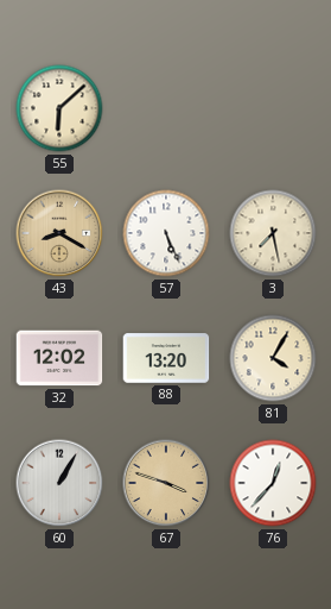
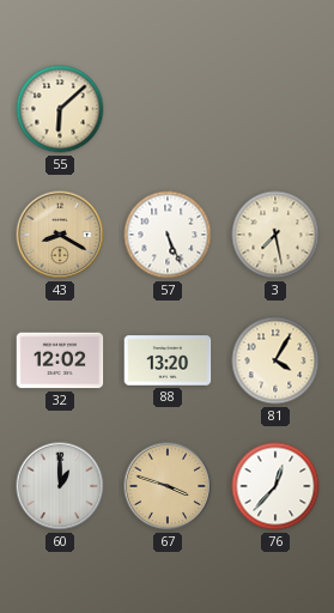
60: 1:05 -> 1:00 (60, 486)
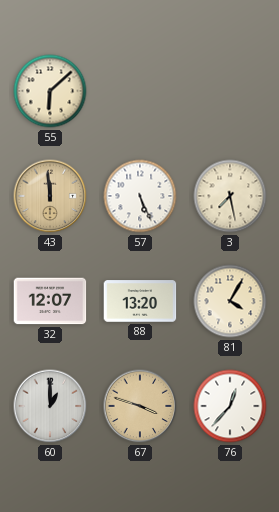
43: 8:20 -> 11:59 (50, 196)
32: 12:02 -> 12:07 (50, 301)
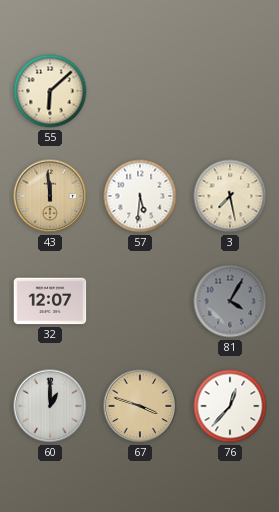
57: 5:26 -> 5:31 (140, 196)
88: 13:20 -> none (140, 301)
81 dial: cream -> grey (230, 301)
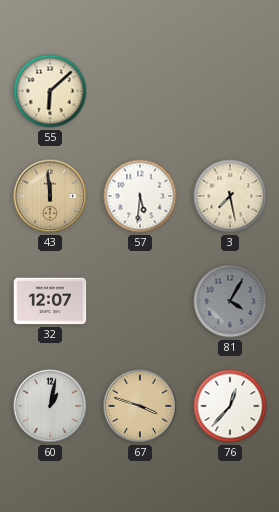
60: 1:00 -> 1:02 (50, 406)
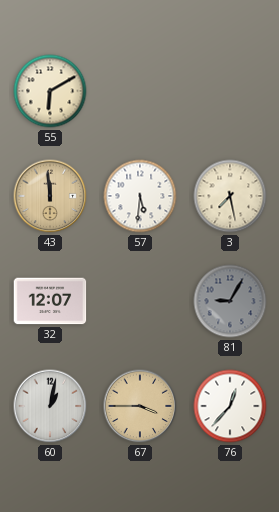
55: 6:08 -> 6:10 (50, 91)
81: 4:05 -> 9:05 (230, 301)
67: 3:48 -> 3:45 (140, 406)
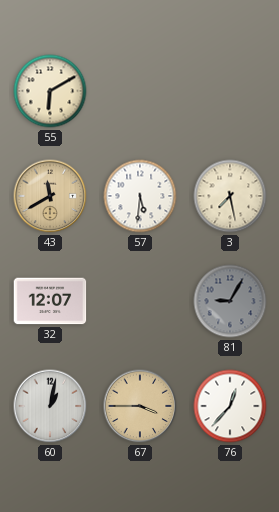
43: 11:59 -> 11:40 (50, 196)
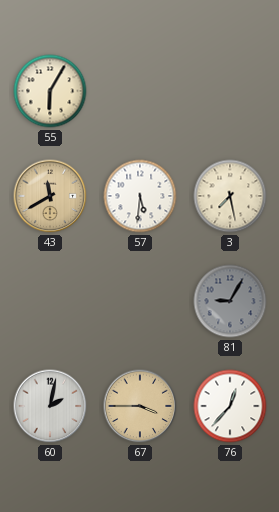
55: 6:10 -> 6:05 (50, 91)
32: 12:07 -> none (50, 301)
60: 1:02 -> 2:02 (50, 406)
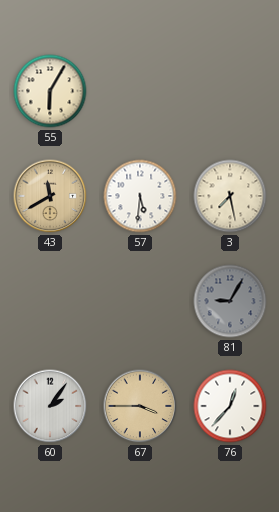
60: 2:02 -> 2:06 (50, 406)
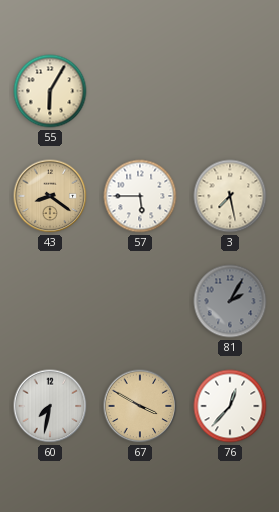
43: 11:40 -> 8:21 (50, 196)
57: 5:31 -> 5:45 (140, 196)
81: 9:05 -> 2:05 (230, 301)
60: 2:06 -> 7:32 (50, 406)
67: 3:45 -> 3:50 (140, 406)
